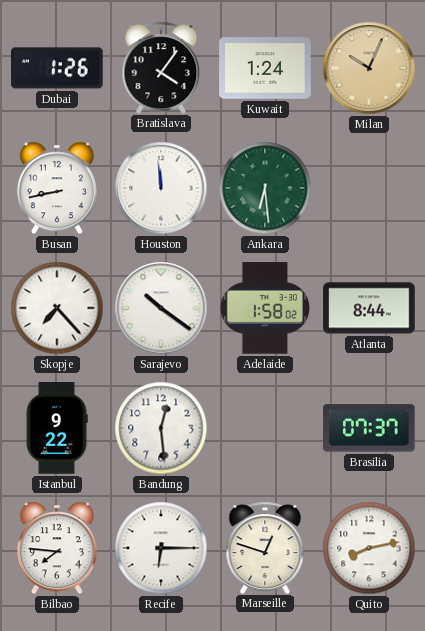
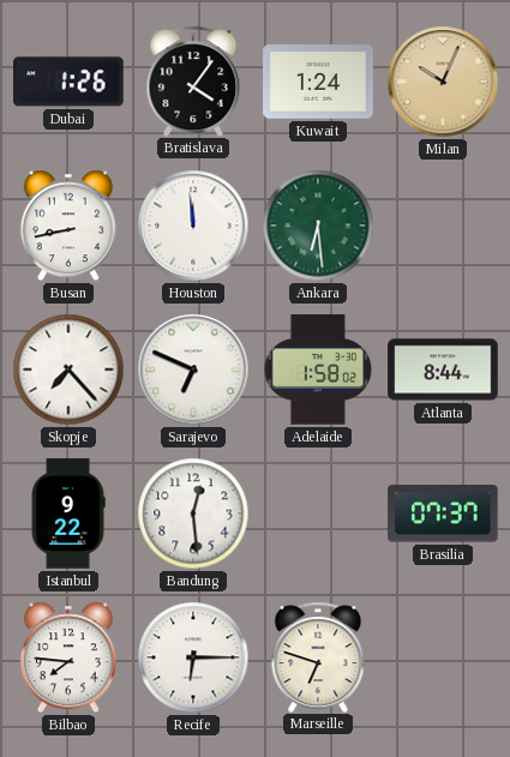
Sarajevo: 10:21 -> 6:49 (193, 370)
Marseille: 12:48 -> 6:48 (318, 656)
Quito: 8:13 -> none (369, 548)
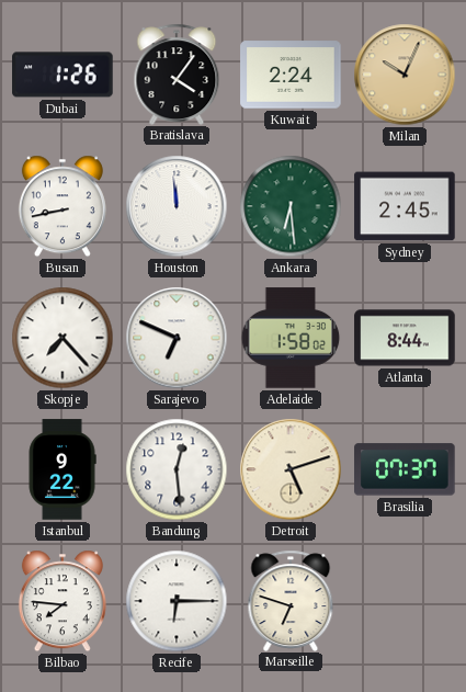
Kuwait: 1:24 -> 2:24 (291, 75)
Sydney: none -> 2:45 (405, 206)
Detroit: none -> 5:12 (291, 469)
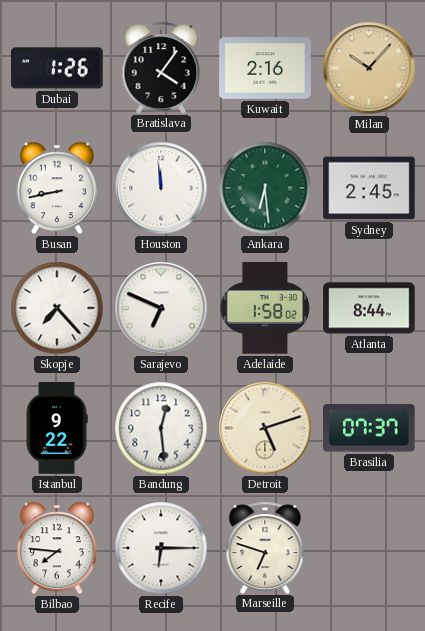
Kuwait: 2:24 -> 2:16 (265, 68)
Milan: 10:04 -> 10:07 (369, 68)
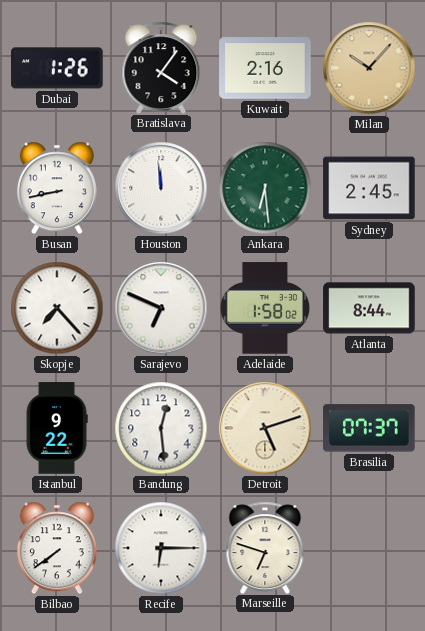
Bilbao: 7:46 -> 7:39 (57, 548)
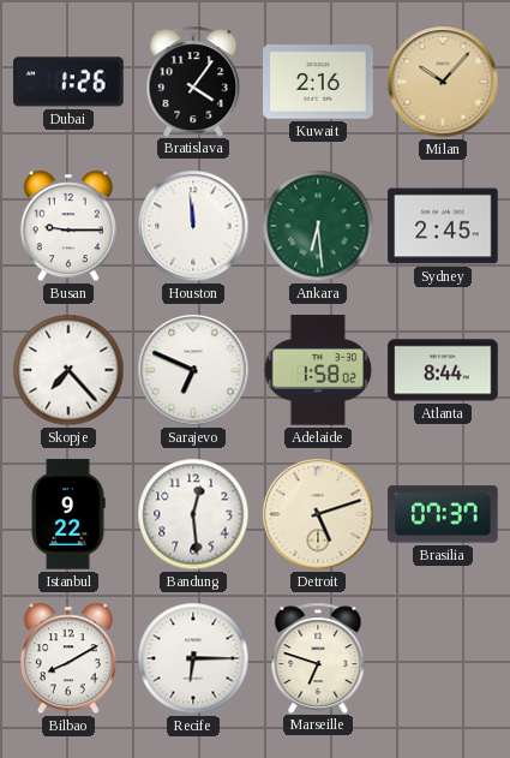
Busan: 8:43 -> 9:15 (68, 226)
Bilbao: 7:39 -> 8:10 (68, 658)
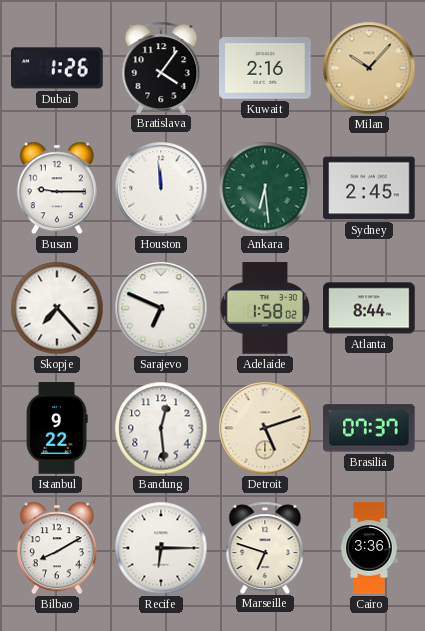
Cairo: none -> 3:36 (369, 548)
